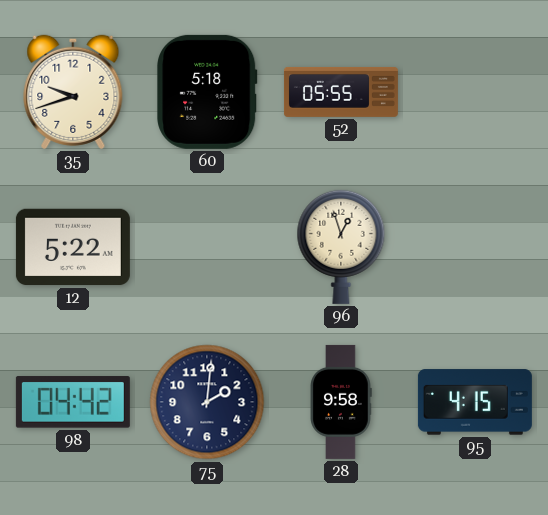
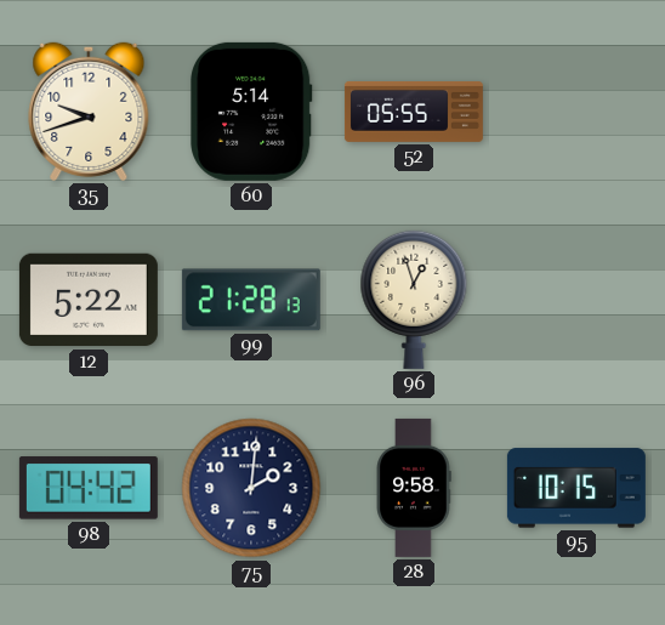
60: 5:18 -> 5:14 (252, 112)
99: none -> 21:28 (251, 300)
95: 4:15 -> 10:15 (576, 488)
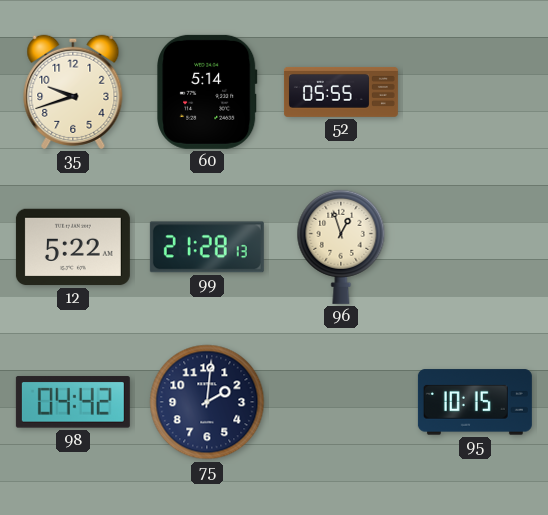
28: 9:58 -> none (414, 488)
